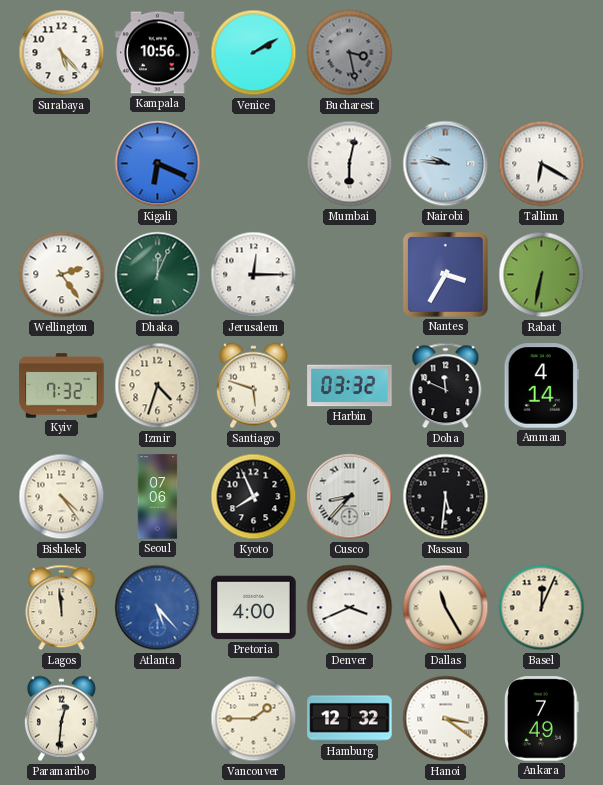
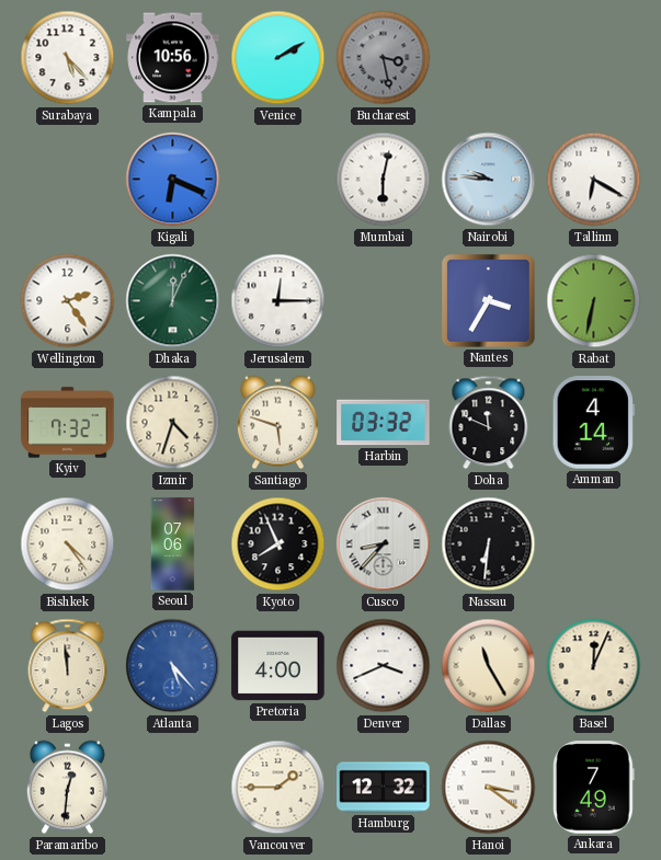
Nassau: 5:31 -> 6:31 (489, 544)
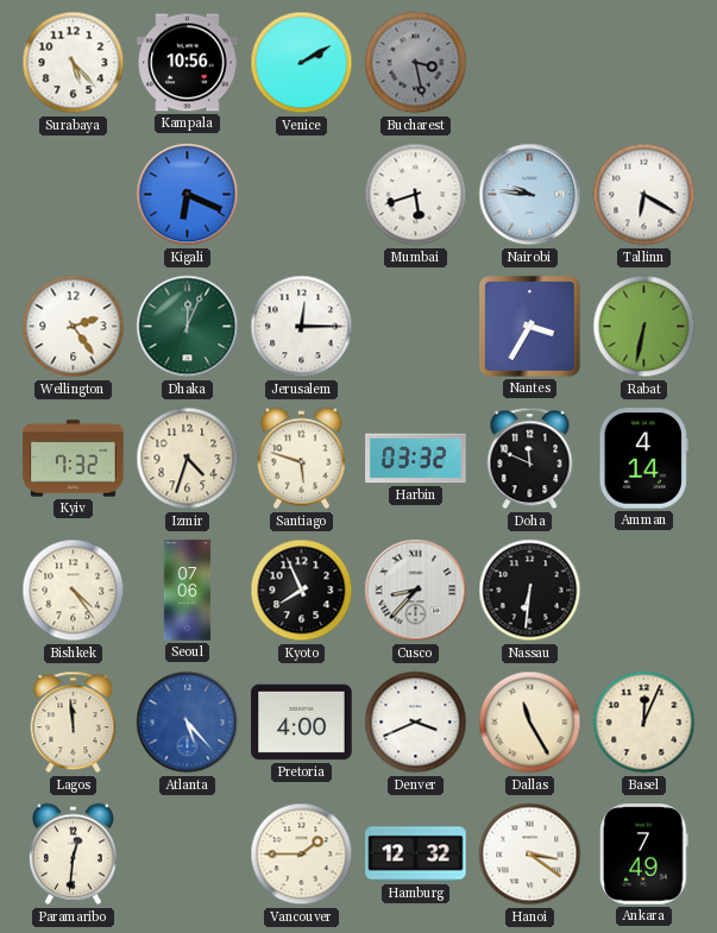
Mumbai: 6:02 -> 5:42 (416, 195)
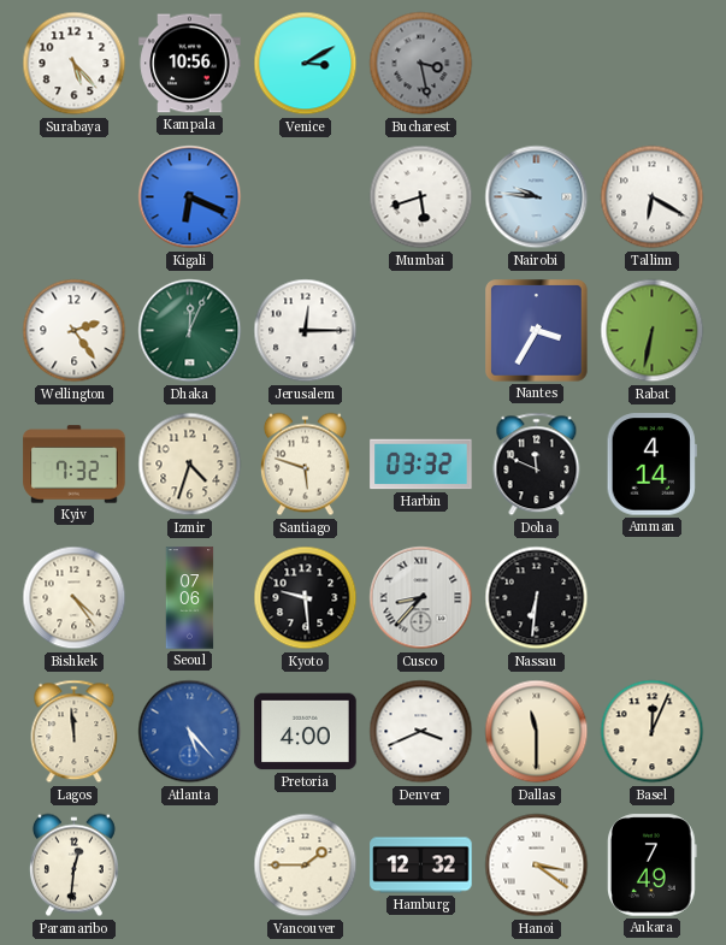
Venice: 2:10 -> 3:10 (306, 64)
Kyoto: 7:56 -> 9:29 (306, 598)
Dallas: 11:25 -> 11:30 (537, 732)
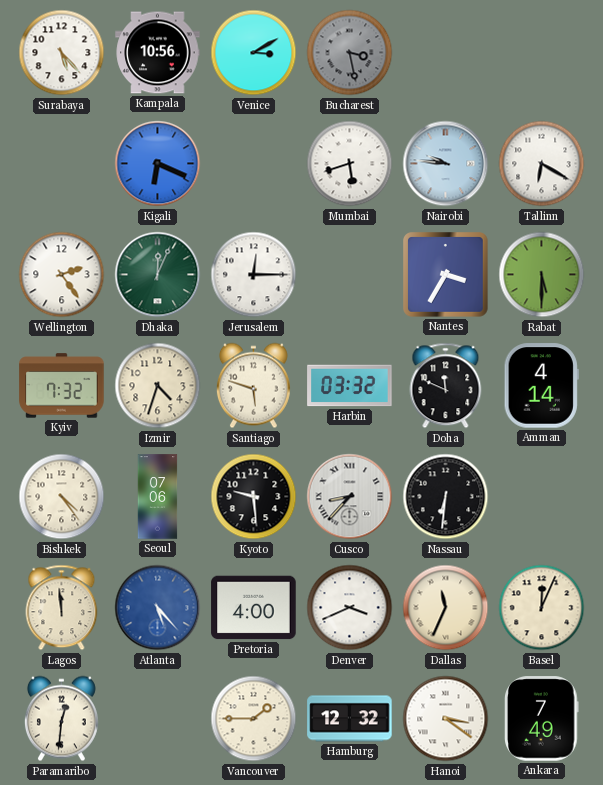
Rabat: 6:32 -> 5:30 (542, 275)
Dallas: 11:30 -> 11:34 (446, 608)
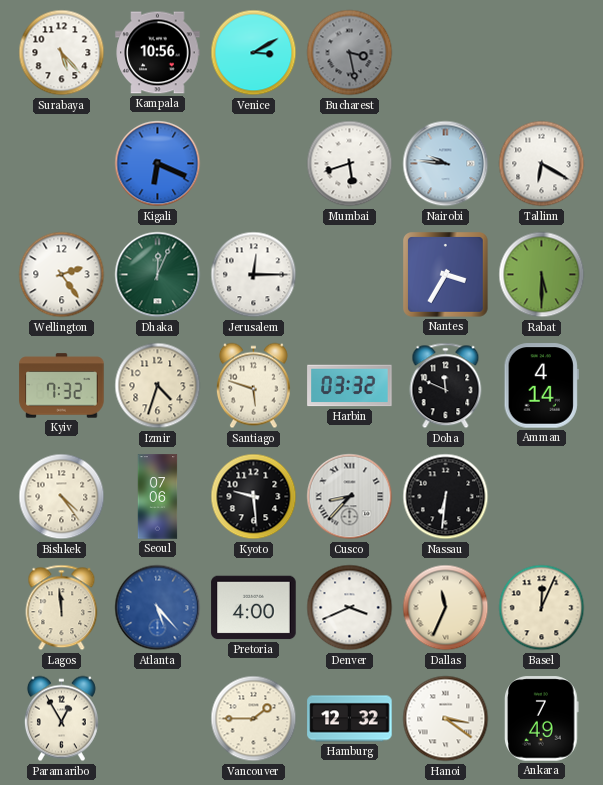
Paramaribo: 12:31 -> 12:55 (61, 719)
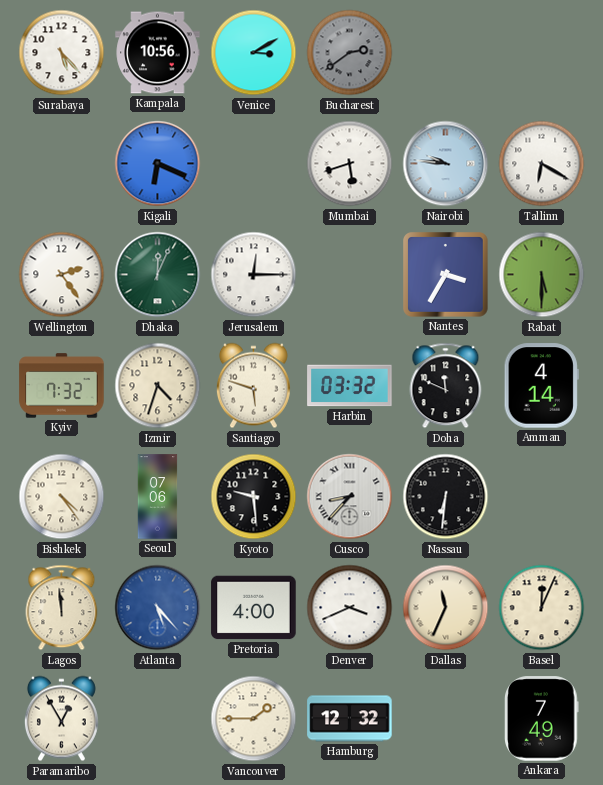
Bucharest: 3:28 -> 2:39 (350, 53)
Hanoi: 3:21 -> none (446, 719)
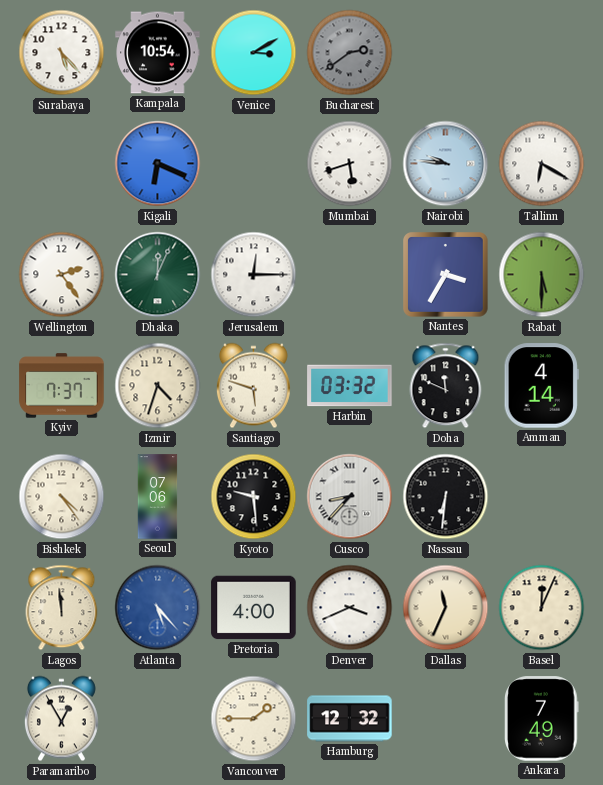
Kampala: 10:56 -> 10:54 (158, 53)
Kyiv: 7:32 -> 7:37 (62, 386)
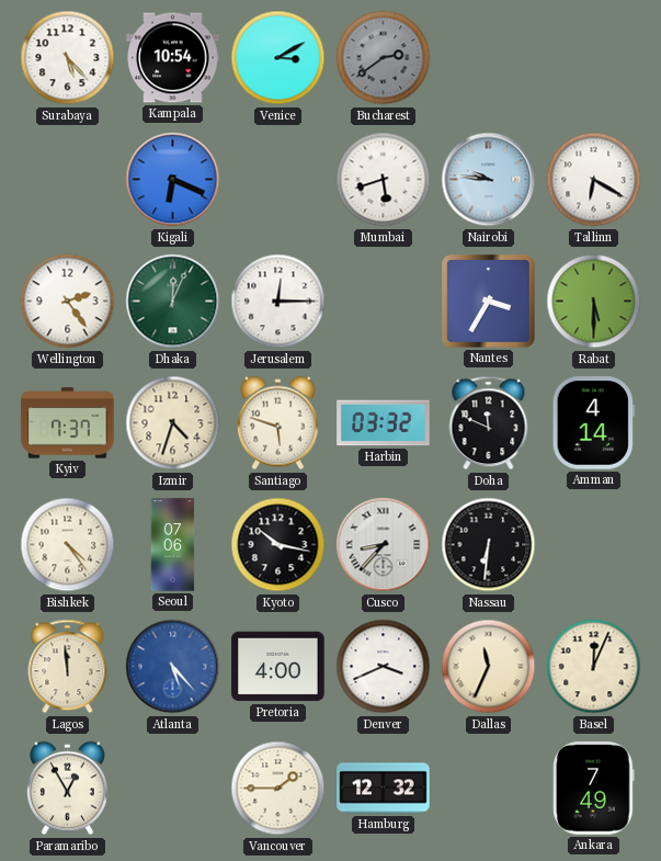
Kyoto: 9:29 -> 10:17 (278, 545)
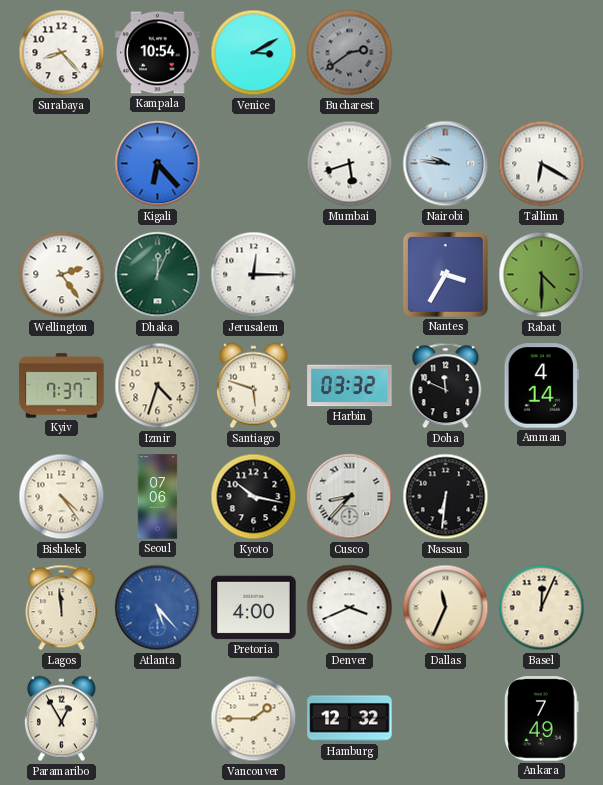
Surabaya: 5:23 -> 8:23 (62, 53)
Kigali: 6:19 -> 6:23 (158, 164)
Rabat: 5:30 -> 4:30 (542, 275)
